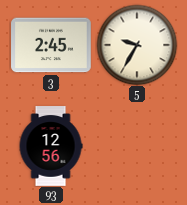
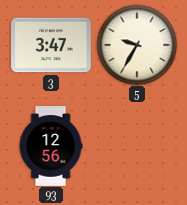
3: 2:45 -> 3:47 (51, 45)
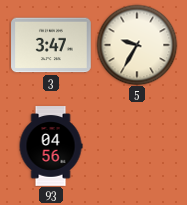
93: 12:56 -> 04:56 (51, 146)
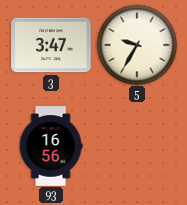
93: 04:56 -> 16:56 (51, 146)
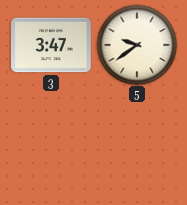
5: 9:35 -> 9:39 (137, 45)
93: 16:56 -> none (51, 146)
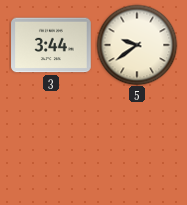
3: 3:47 -> 3:44 (51, 45)
